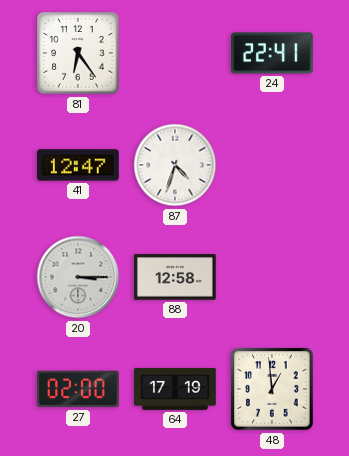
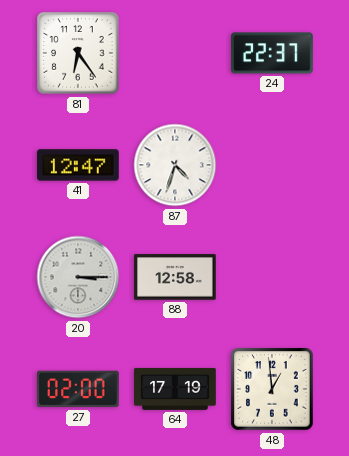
24: 22:41 -> 22:37 (272, 53)
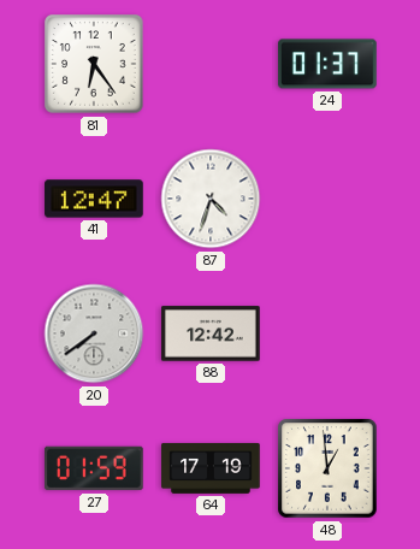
24: 22:37 -> 01:37 (327, 64)
20: 3:15 -> 7:39 (94, 333)
88: 12:58 -> 12:42 (211, 333)
27: 02:00 -> 01:59 (95, 468)
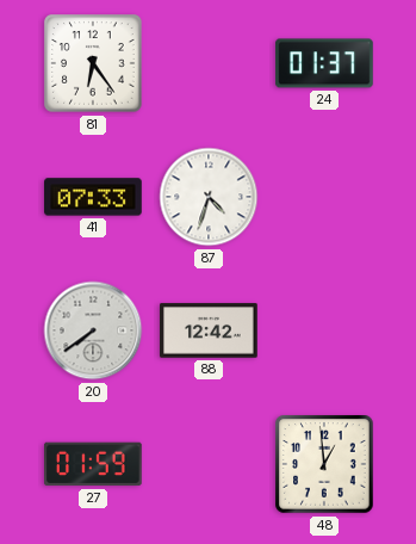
41: 12:47 -> 07:33 (93, 197)
64: 17:19 -> none (211, 468)
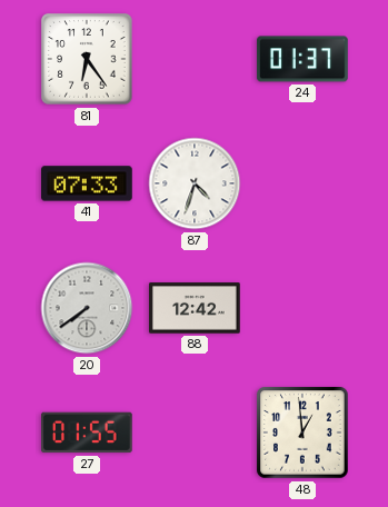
27: 01:59 -> 01:55 (88, 433)
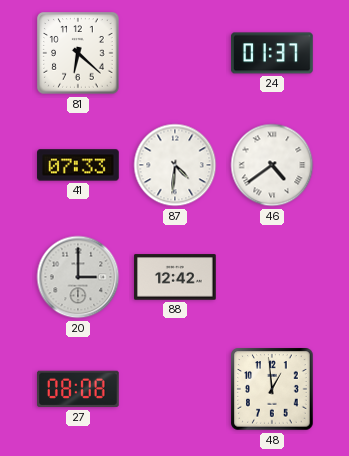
81: 6:24 -> 6:22 (78, 53)
87: 4:33 -> 4:31 (175, 165)
46: none -> 4:39 (272, 165)
20: 7:39 -> 3:00 (78, 277)
27: 01:55 -> 08:08 (79, 389)
